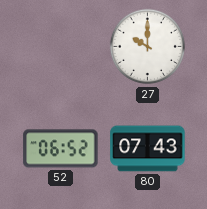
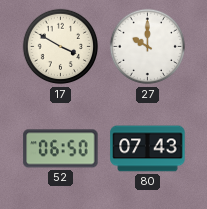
17: none -> 3:50 (61, 47)
52: 06:52 -> 06:50 (61, 149)
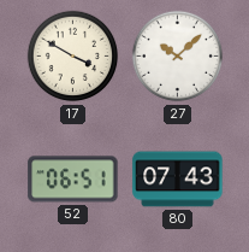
27: 10:00 -> 10:08 (178, 57)
52: 06:50 -> 06:51 (73, 180)
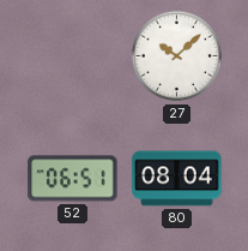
17: 3:50 -> none (73, 57)
80: 07:43 -> 08:04 (177, 179)
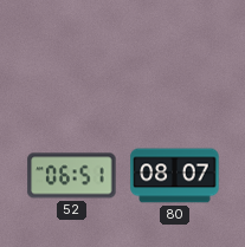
27: 10:08 -> none (177, 56)
80: 08:04 -> 08:07 (175, 176)
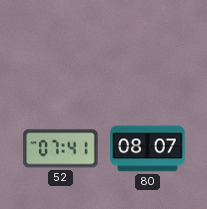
52: 06:51 -> 07:41 (61, 149)
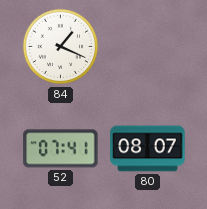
84: none -> 1:19 (61, 47)
